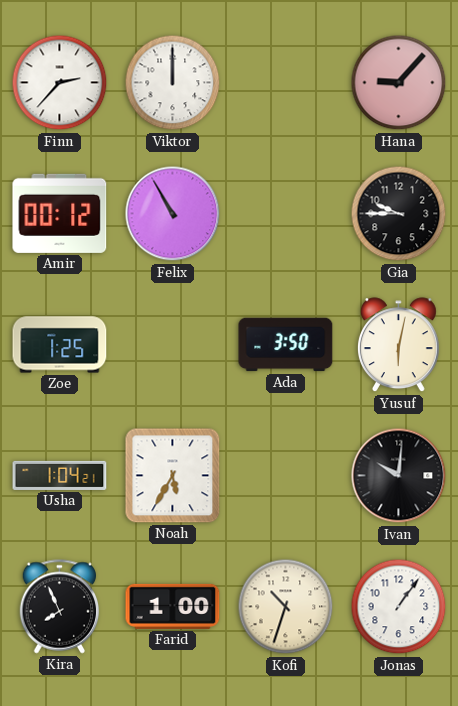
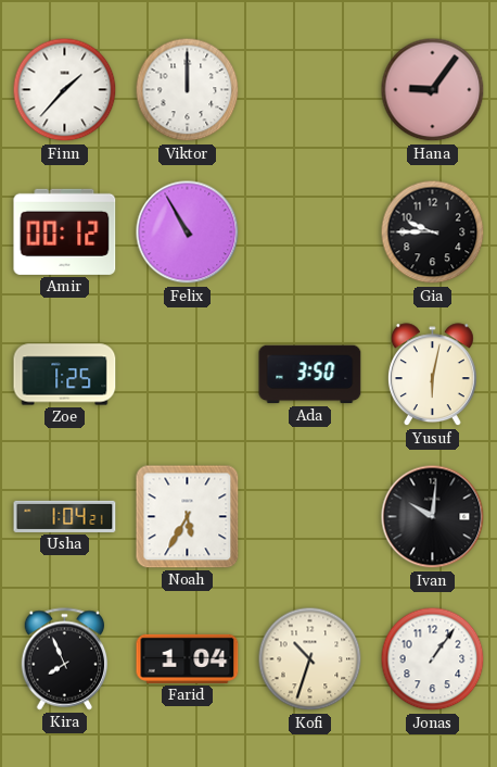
Finn: 2:37 -> 1:37 (65, 90)
Hana: 9:07 -> 9:06 (433, 90)
Farid: 1:00 -> 1:04 (188, 658)
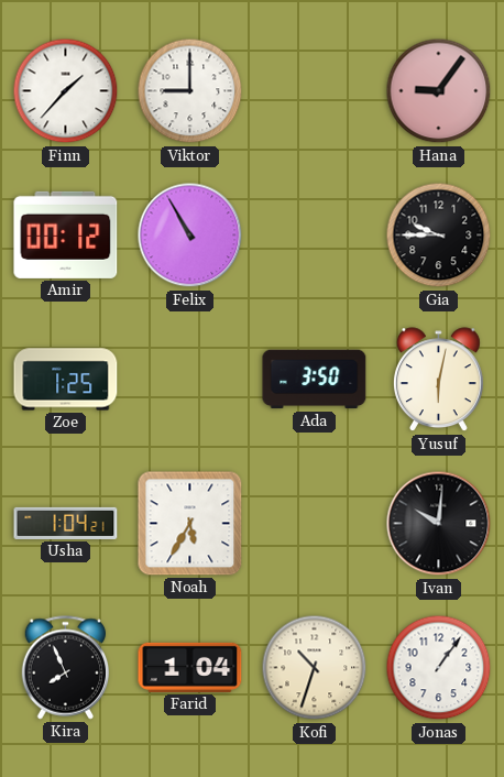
Viktor: 12:00 -> 9:00 (190, 91)
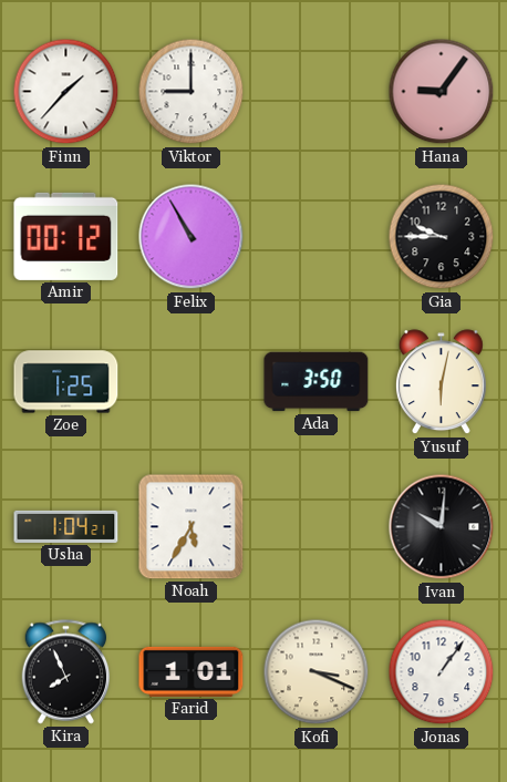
Farid: 1:04 -> 1:01 (192, 671)
Kofi: 10:33 -> 3:19 (317, 672)
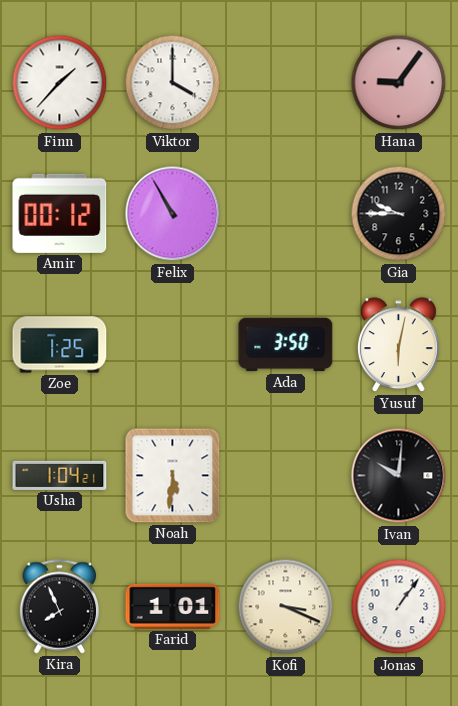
Viktor: 9:00 -> 4:00 (173, 83)
Noah: 5:35 -> 5:31 (173, 476)
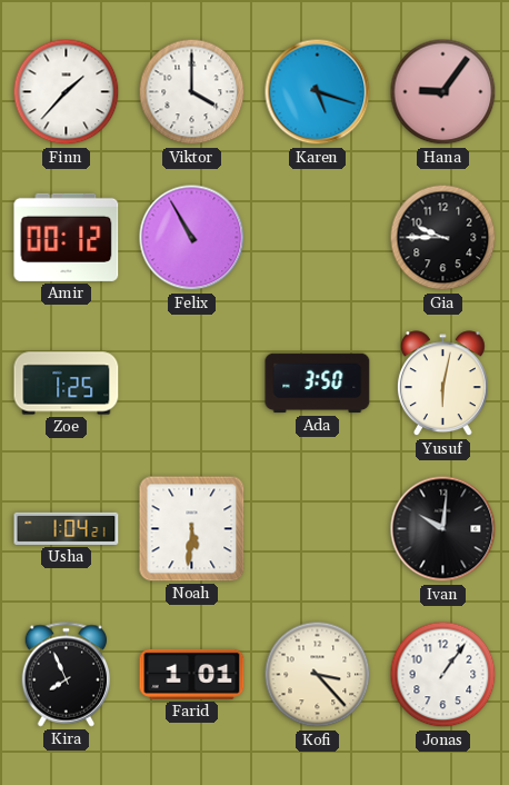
Karen: none -> 5:18 (318, 92)
Kofi: 3:19 -> 3:23 (318, 675)
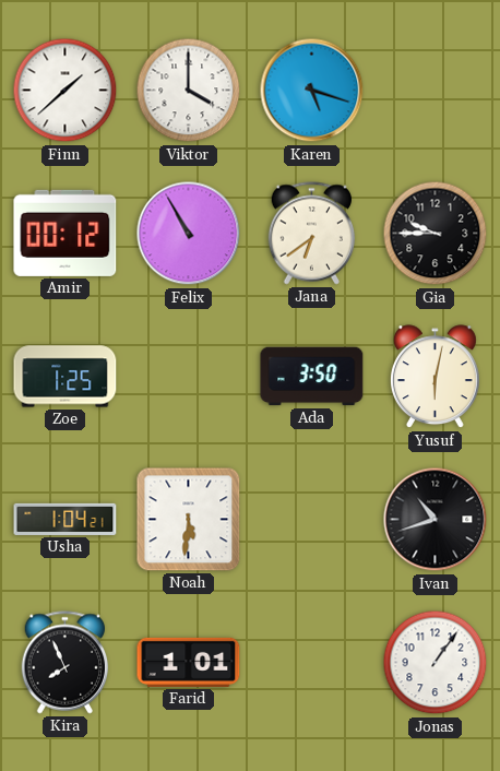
Finn: 1:37 -> 1:38 (66, 91)
Hana: 9:06 -> none (443, 92)
Jana: none -> 6:39 (312, 234)
Ivan: 10:01 -> 10:42 (436, 520)
Kofi: 3:23 -> none (318, 675)
